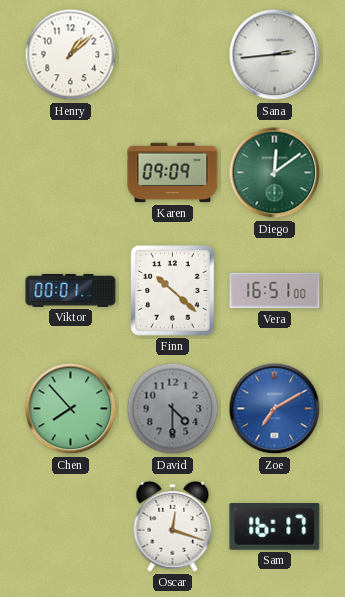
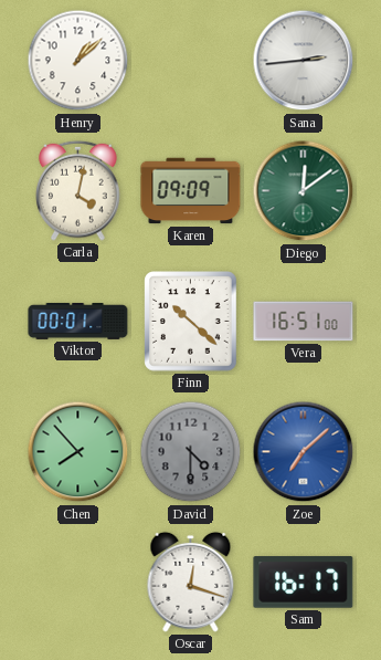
Carla: none -> 4:02 (78, 190)
Zoe: 7:10 -> 7:08 (304, 452)
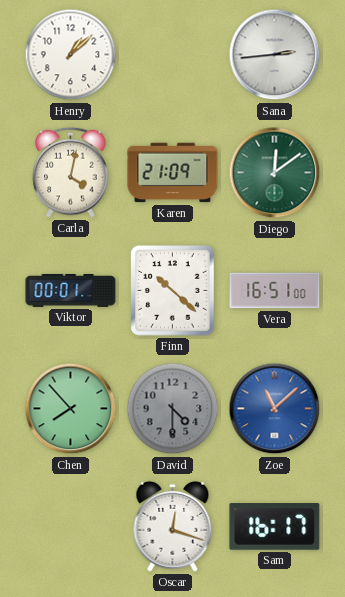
Karen: 09:09 -> 21:09 (173, 173)
Zoe: 7:08 -> 11:08 (275, 409)
